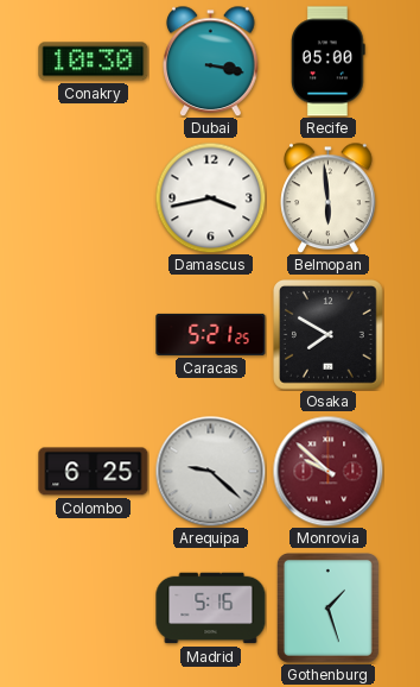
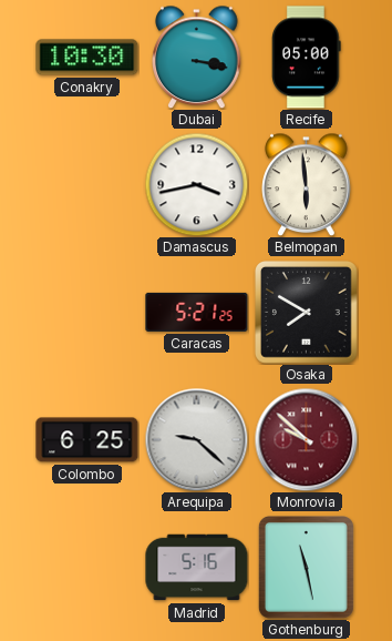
Gothenburg: 1:27 -> 11:28 (307, 568)
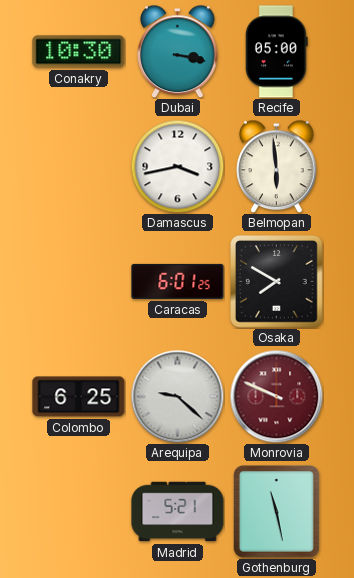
Caracas: 5:21 -> 6:01 (178, 281)
Monrovia: 9:52 -> 9:49 (276, 396)
Madrid: 5:16 -> 5:21 (178, 512)
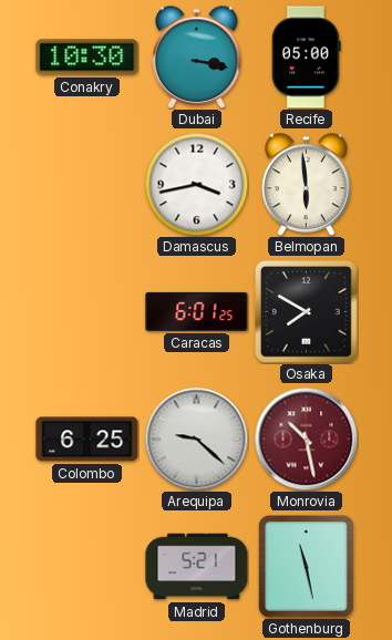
Monrovia: 9:49 -> 10:28 (306, 438)
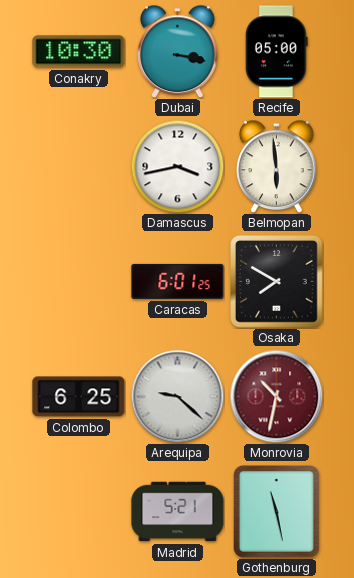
Monrovia: 10:28 -> 10:32 (276, 396)
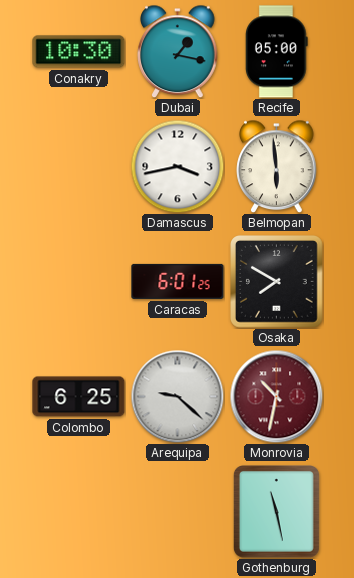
Dubai: 3:17 -> 1:17 (178, 51)
Madrid: 5:21 -> none (178, 512)
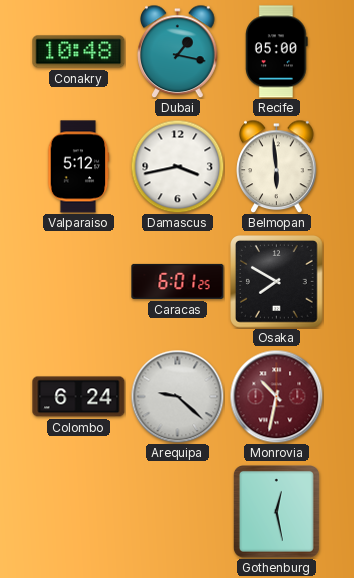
Conakry: 10:30 -> 10:48 (79, 52)
Valparaiso: none -> 5:12 (78, 167)
Colombo: 6:25 -> 6:24 (79, 397)
Gothenburg: 11:28 -> 12:28 (277, 512)
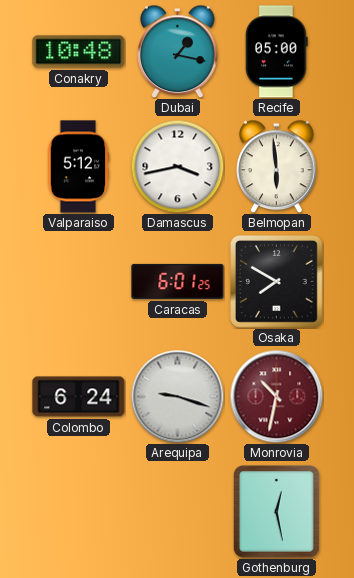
Arequipa: 9:22 -> 9:18 (177, 396)
